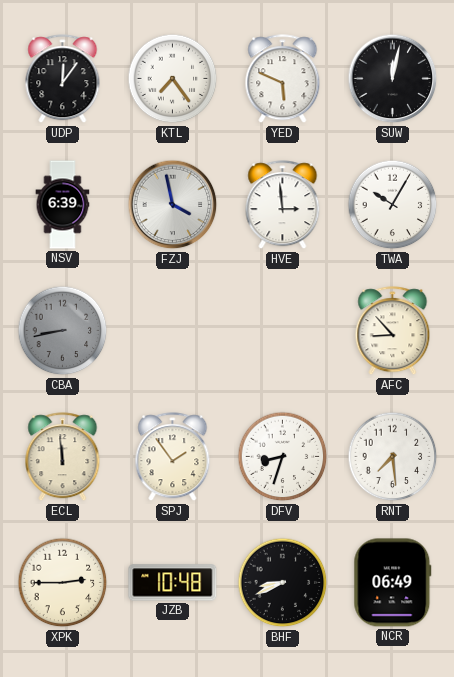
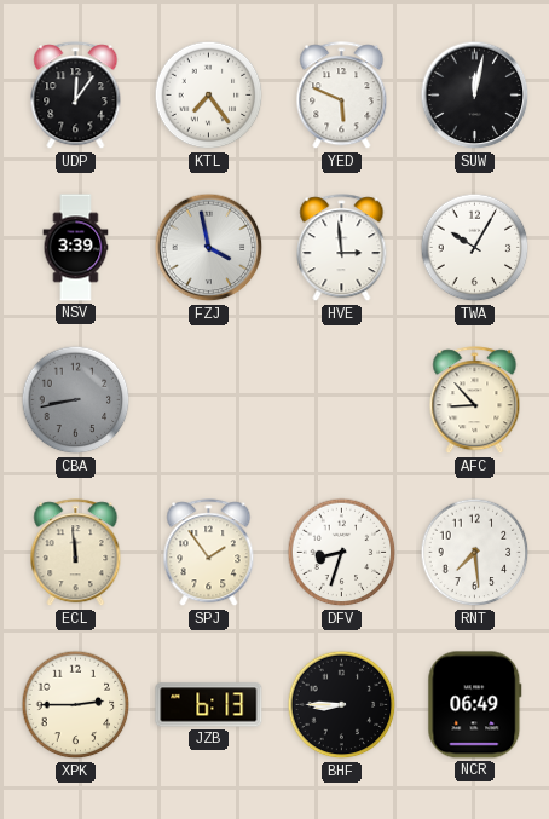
NSV: 6:39 -> 3:39 (76, 248)
JZB: 10:48 -> 6:13 (209, 705)
BHF: 8:41 -> 8:45 (342, 705)
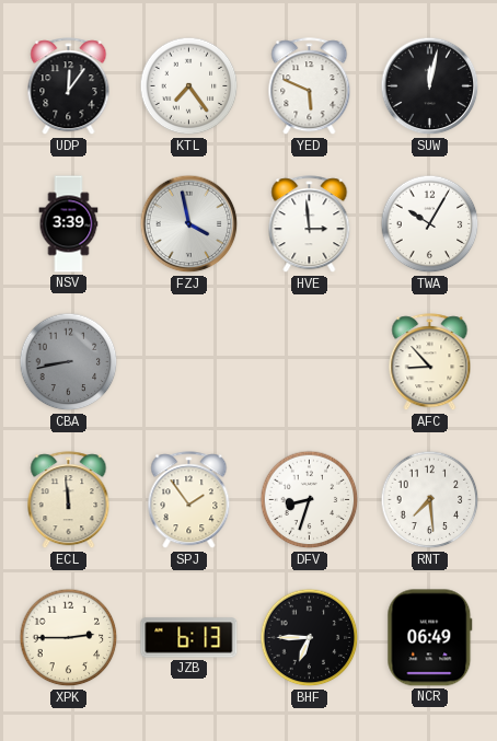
BHF: 8:45 -> 6:45 (310, 638)
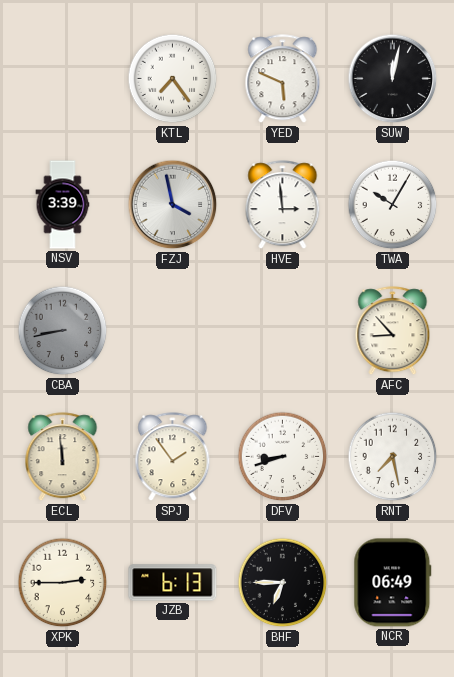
UDP: 12:06 -> none (69, 86)
DFV: 8:33 -> 8:42 (283, 457)
RNT: 7:29 -> 7:28 (393, 457)
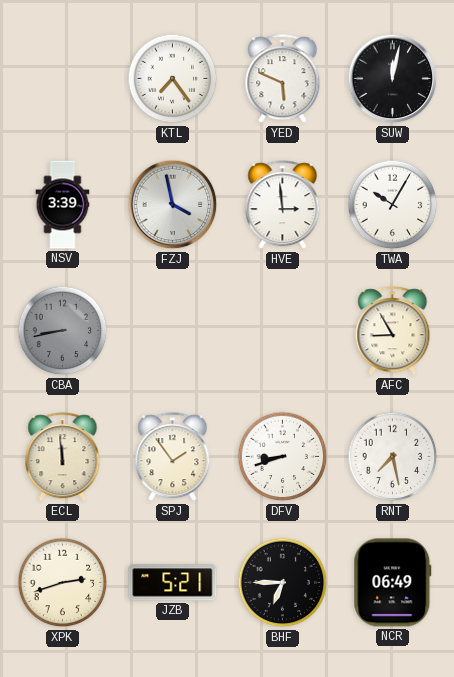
AFC: 8:53 -> 8:55 (393, 331)
XPK: 2:45 -> 2:42 (63, 583)
JZB: 6:13 -> 5:21 (173, 583)
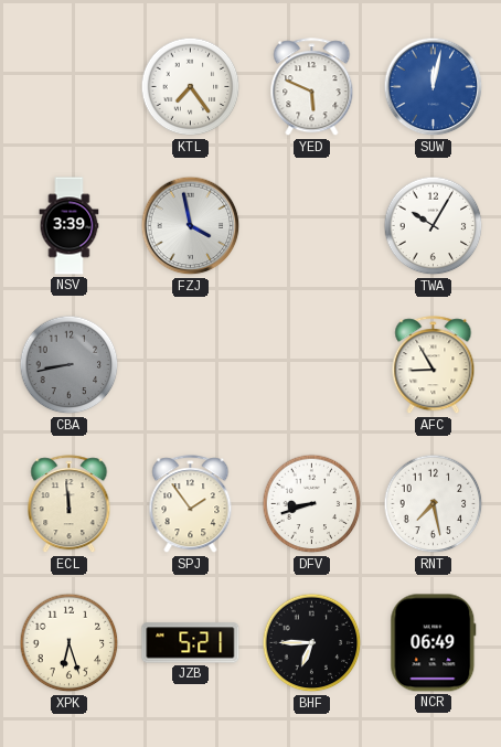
SUW dial: black -> blue (434, 87)
HVE: 2:59 -> none (283, 205)
XPK: 2:42 -> 6:27 (70, 643)
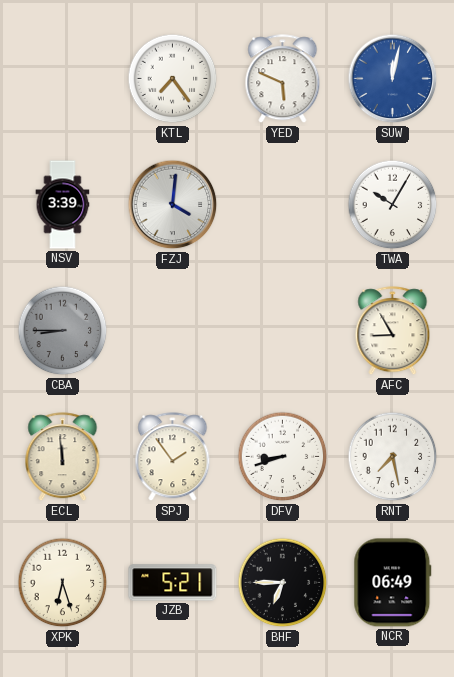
FZJ: 3:58 -> 4:01 (173, 205)
CBA: 8:43 -> 8:45 (63, 331)
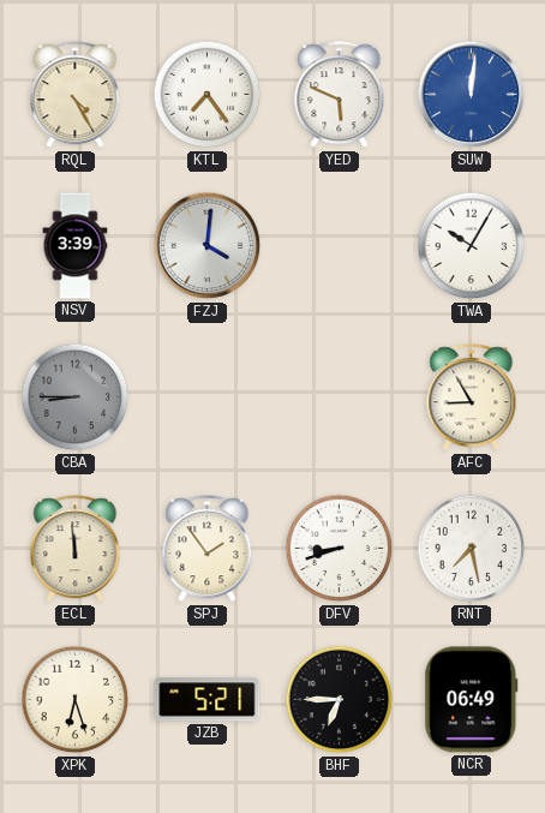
RQL: none -> 4:25 (76, 95)
SUW: 12:02 -> 12:01 (472, 95)
